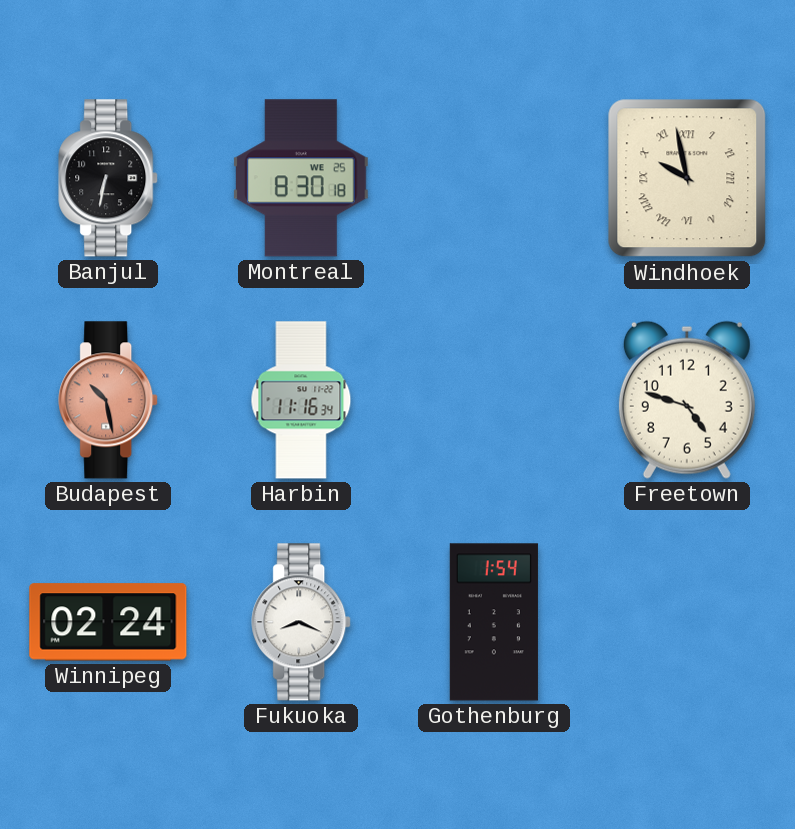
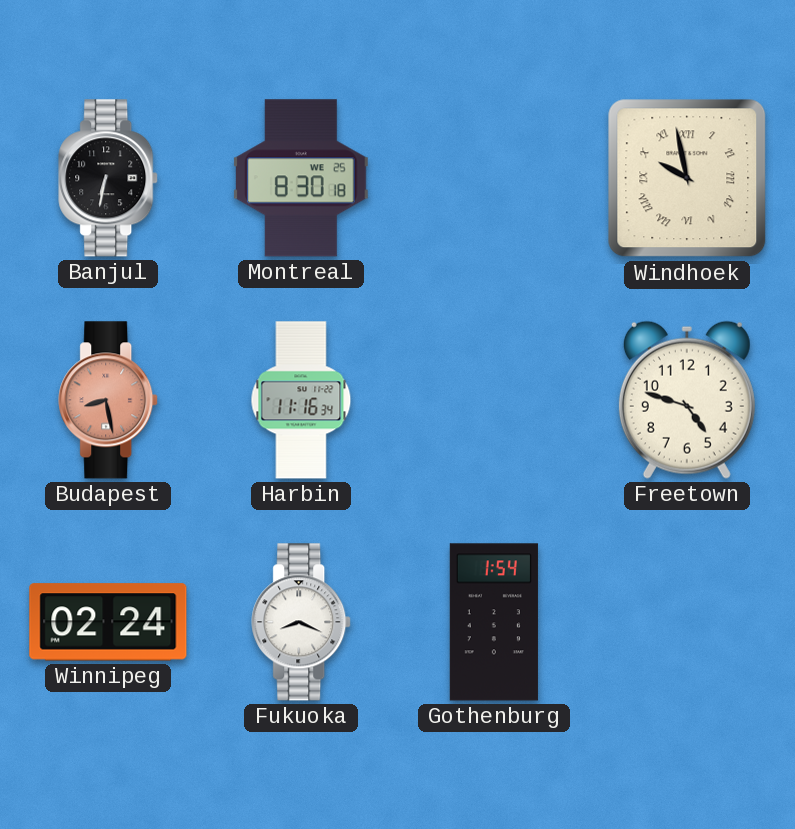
Budapest: 10:28 -> 8:28 (109, 400)
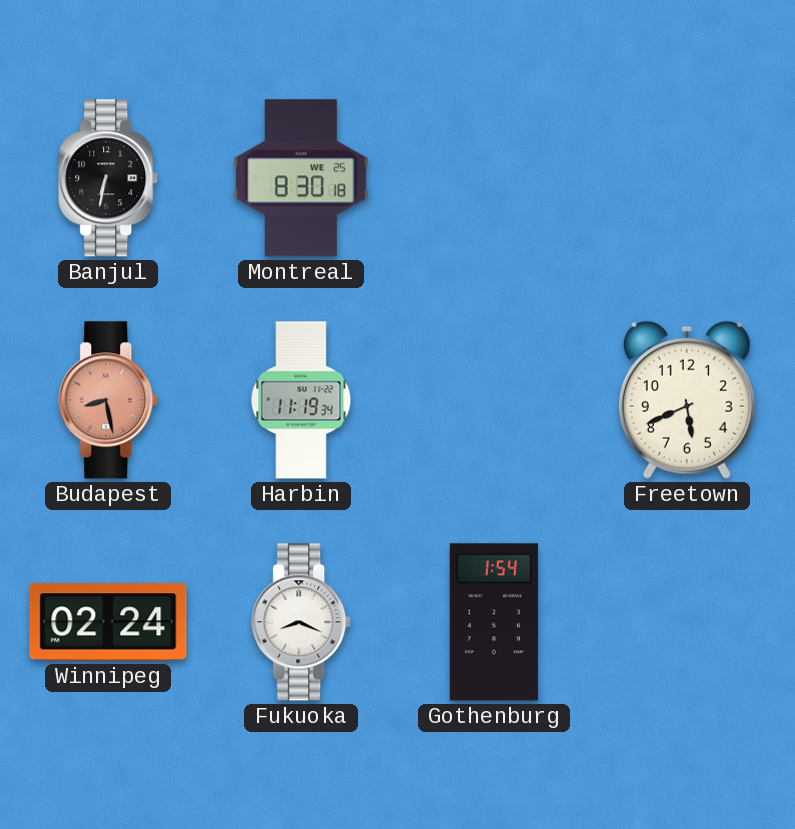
Windhoek: 9:58 -> none (687, 178)
Harbin: 11:16 -> 11:19 (301, 400)
Freetown: 4:48 -> 5:41 (687, 400)
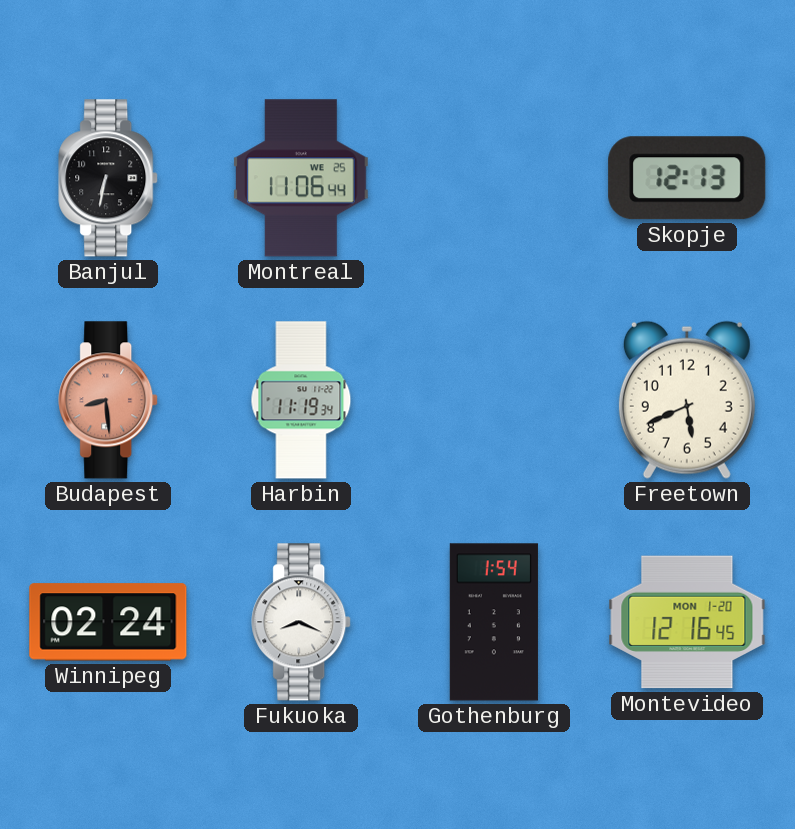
Montreal: 8:30 -> 11:06 (301, 178)
Skopje: none -> 12:13 (687, 178)
Budapest: 8:28 -> 8:29 (109, 400)
Montevideo: none -> 12:16 (687, 622)
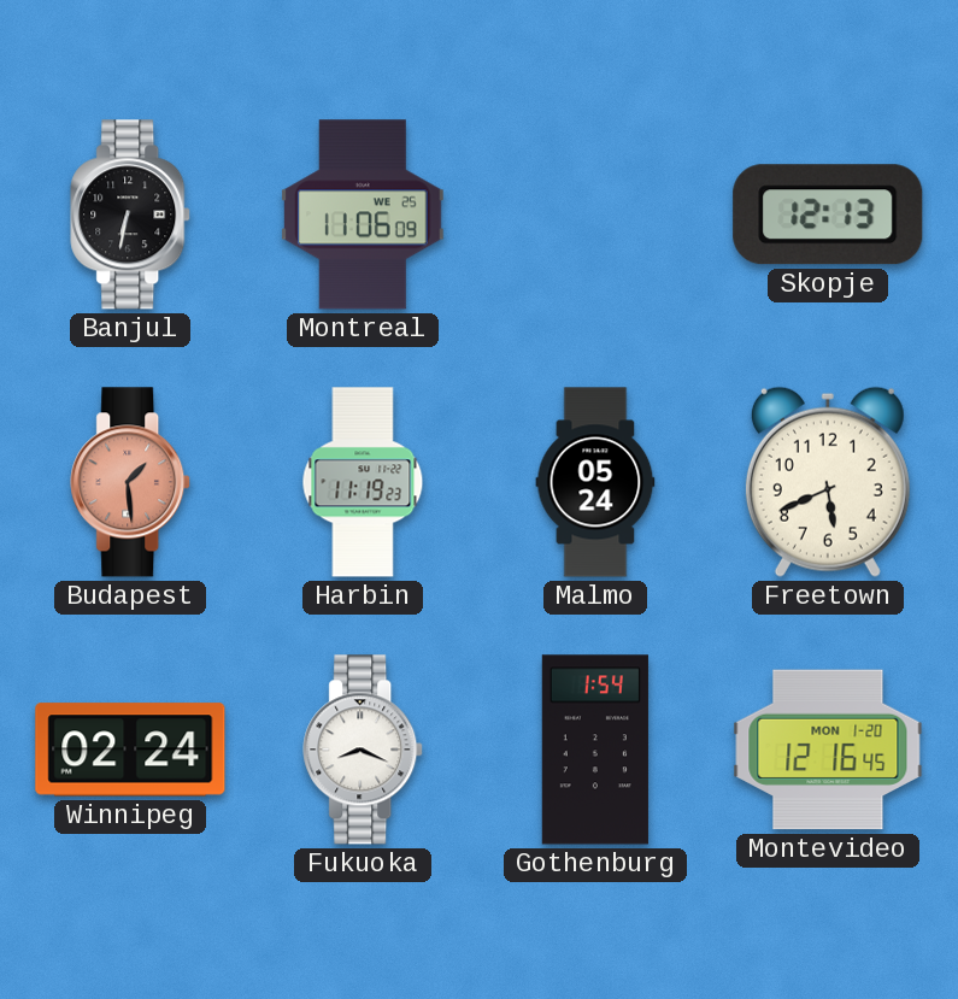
Montreal: 11:06:44 -> 11:06:09 (363, 215)
Budapest: 8:29 -> 1:29 (131, 482)
Harbin: 11:19:34 -> 11:19:23 (363, 482)
Malmo: none -> 05:24 (595, 482)
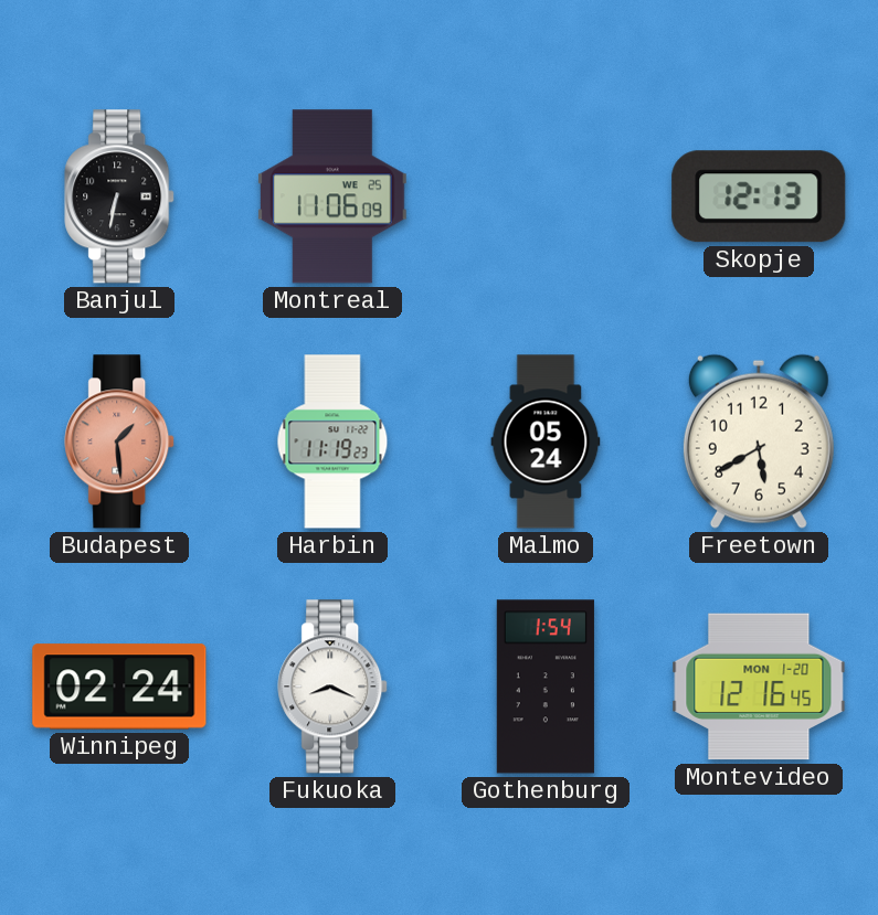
Freetown: 5:41 -> 5:40 (759, 441)
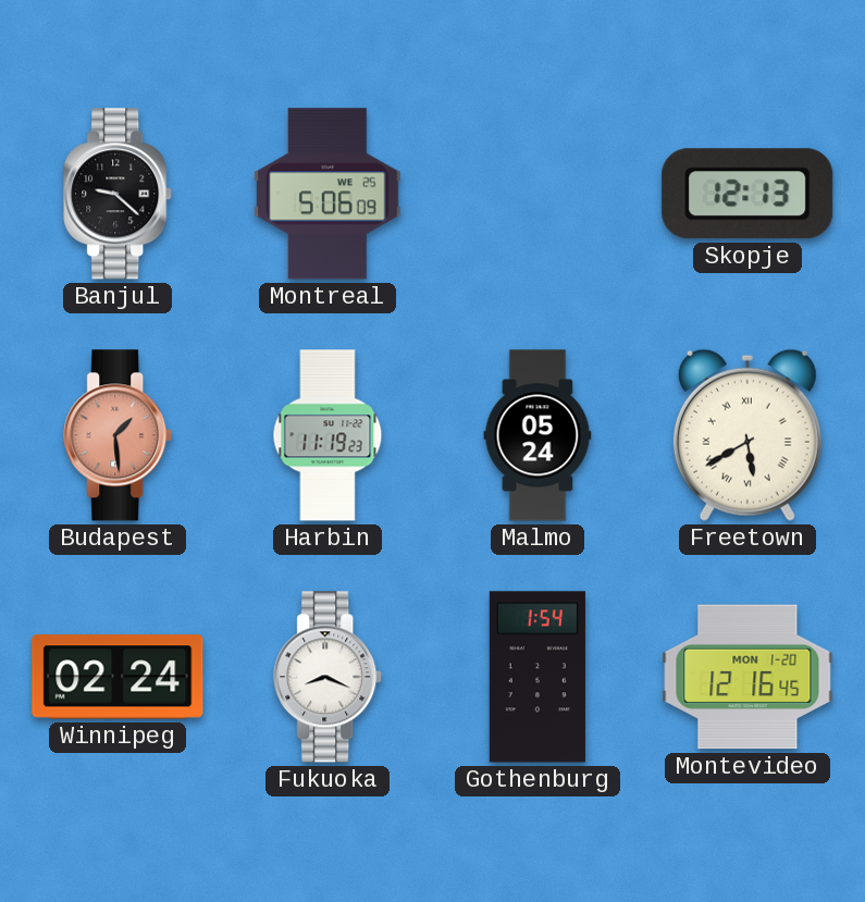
Banjul: 6:32 -> 9:22 (119, 194)
Montreal: 11:06 -> 5:06 (328, 194)
Freetown numerals: Arabic -> Roman (747, 435)
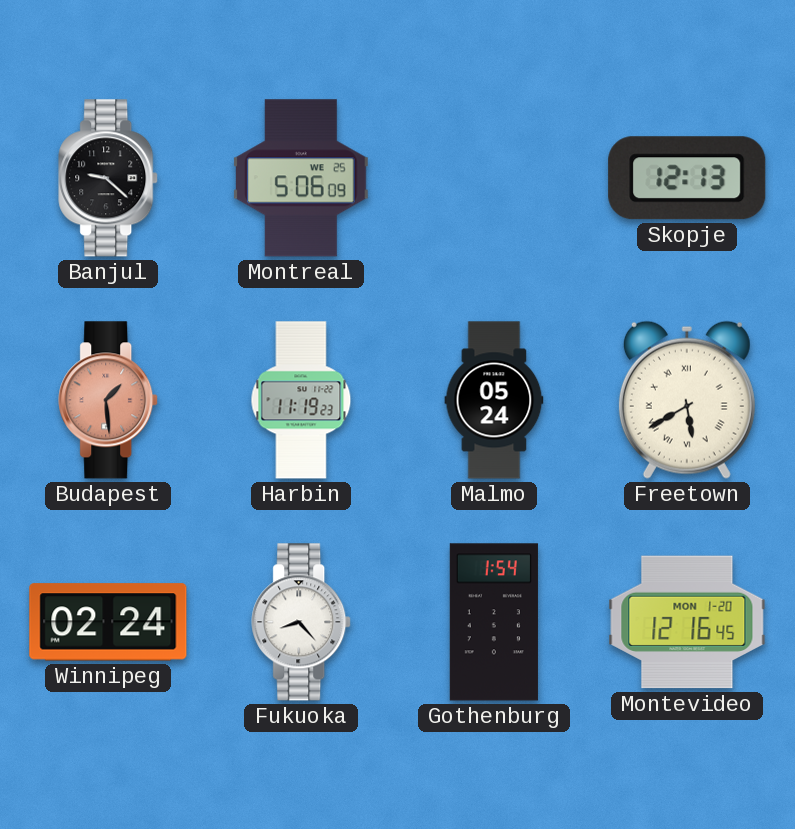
Fukuoka: 8:19 -> 8:23 (302, 622)
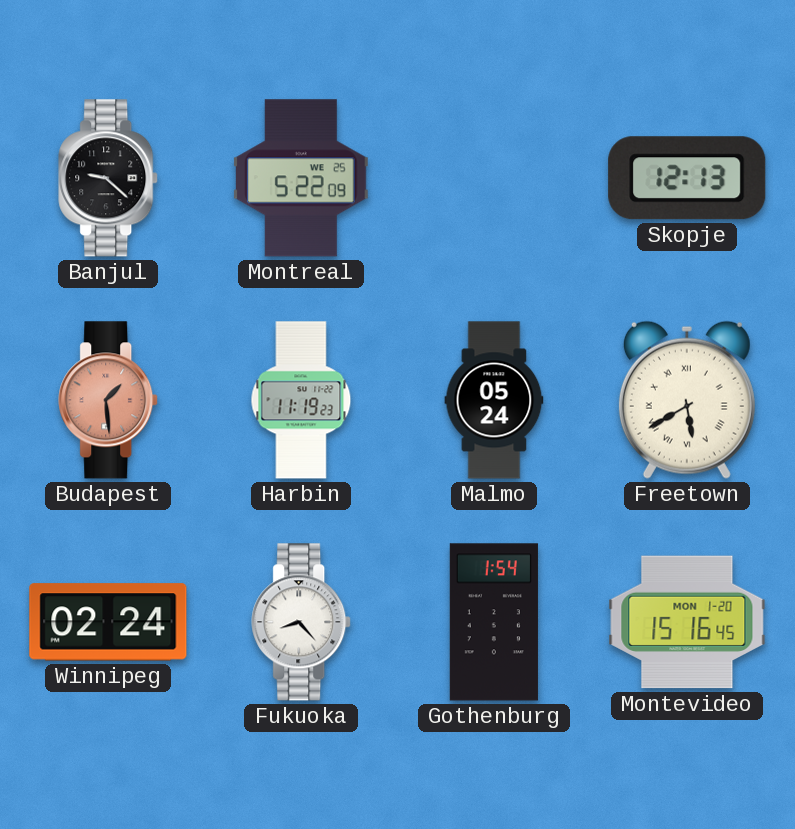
Montreal: 5:06 -> 5:22 (301, 178)
Montevideo: 12:16 -> 15:16 (687, 622)
